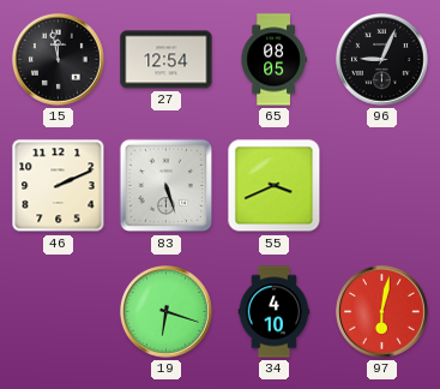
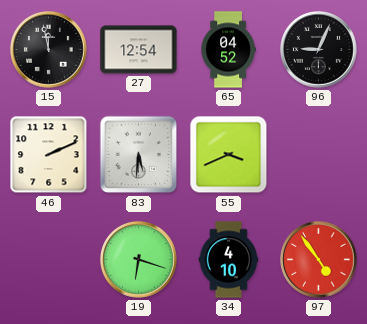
65: 08:05 -> 04:52 (228, 50)
83: 5:27 -> 5:31 (139, 155)
97: 6:02 -> 4:54 (319, 260)
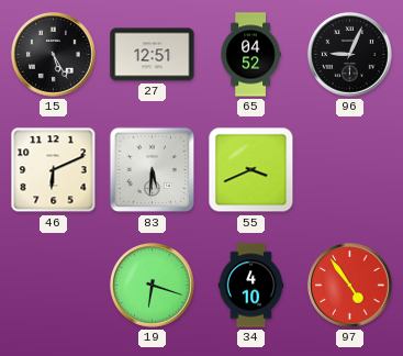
15: 11:58 -> 5:25 (54, 55)
27: 12:54 -> 12:51 (153, 55)
46: 2:11 -> 6:11 (54, 170)
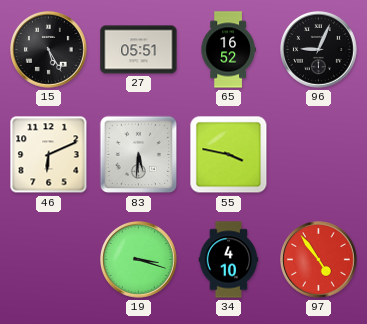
27: 12:51 -> 05:51 (139, 50)
65: 04:52 -> 16:52 (228, 50)
55: 3:41 -> 3:47 (229, 155)
19: 6:18 -> 3:18 (139, 260)
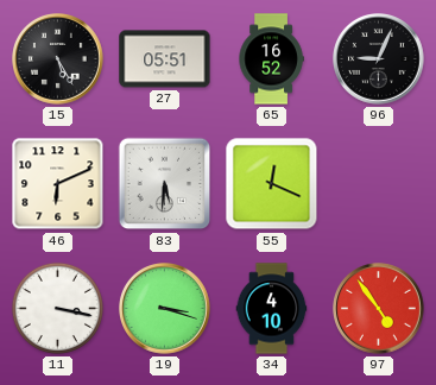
55: 3:47 -> 12:19 (272, 184)
11: none -> 3:17 (57, 308)
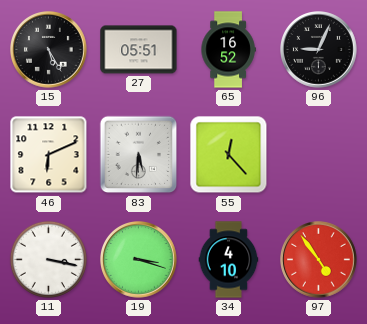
55: 12:19 -> 12:23 (229, 155)
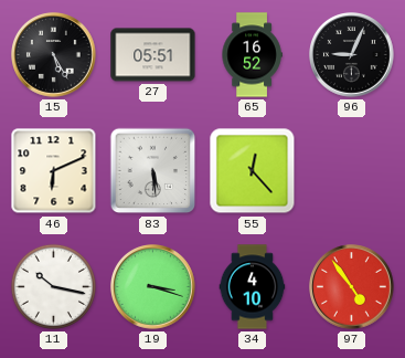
83: 5:31 -> 5:29 (153, 171)
11: 3:17 -> 10:17 (53, 286)
